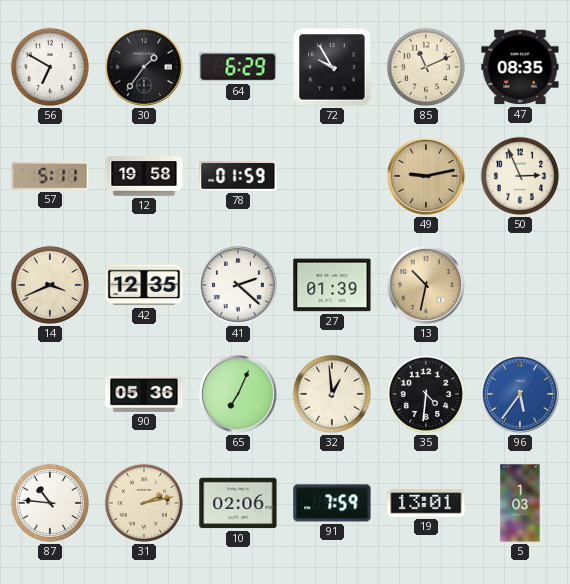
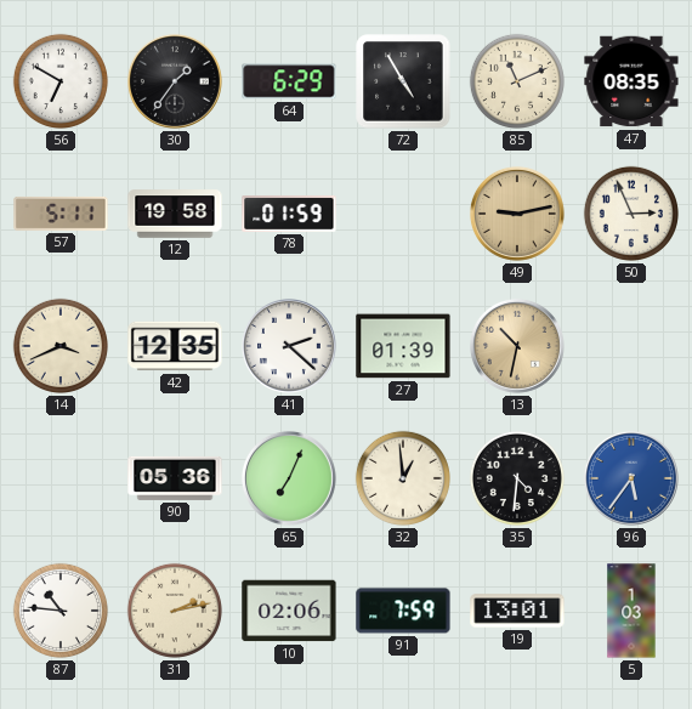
72: 9:55 -> 4:55 (403, 81)
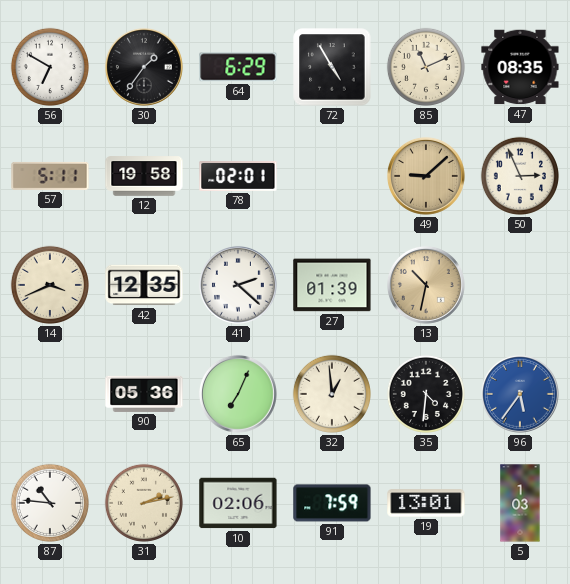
78: 01:59 -> 02:01 (238, 177)
49: 9:13 -> 9:08 (426, 176)
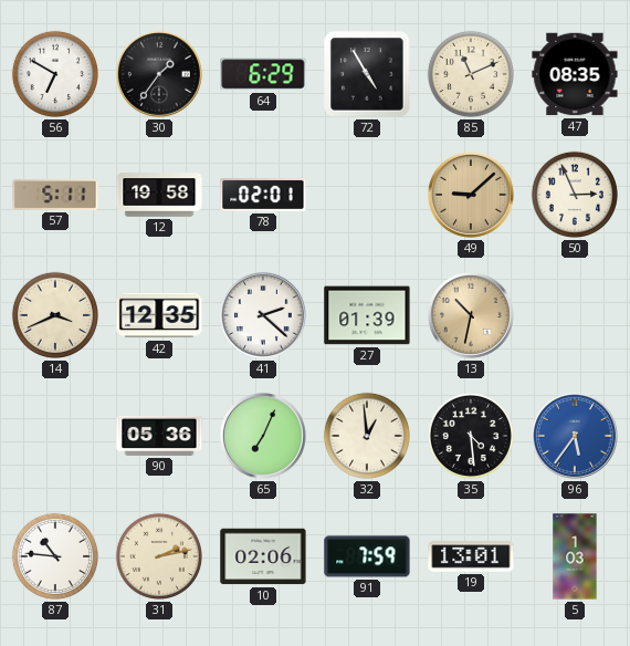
35: 4:31 -> 4:29 (471, 436)
